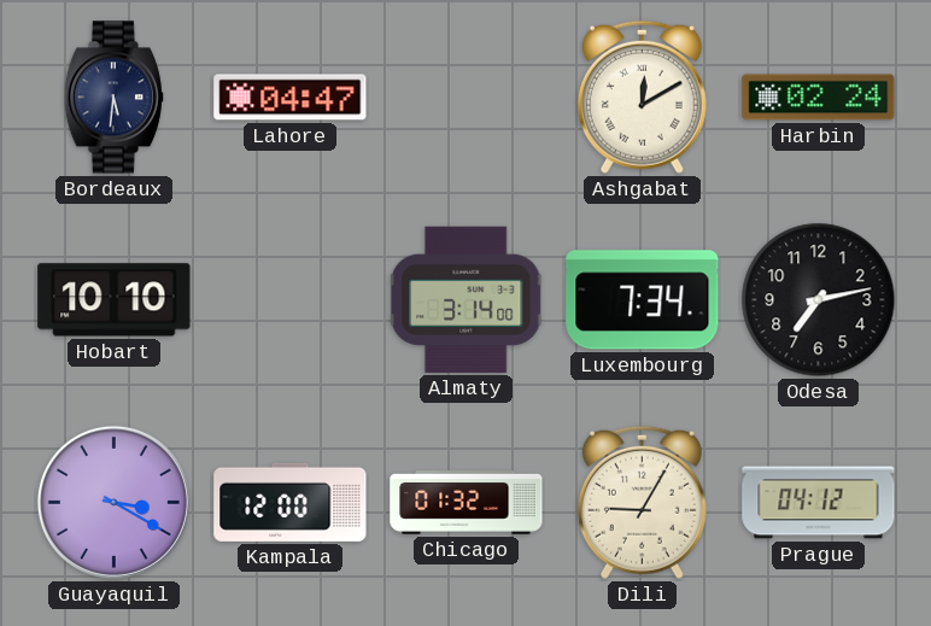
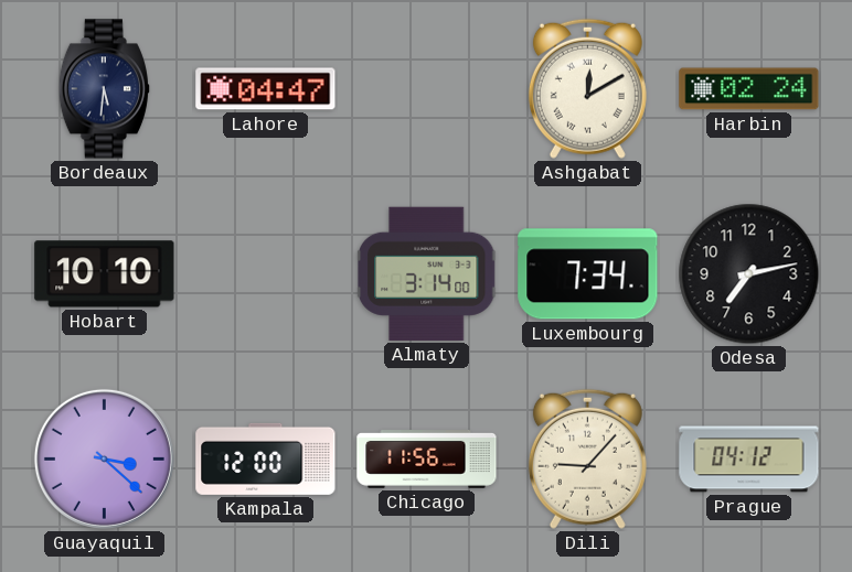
Guayaquil: 3:20 -> 3:22 (104, 458)
Chicago: 01:32 -> 11:56 (427, 460)
Dili: 9:05 -> 9:07 (587, 458)
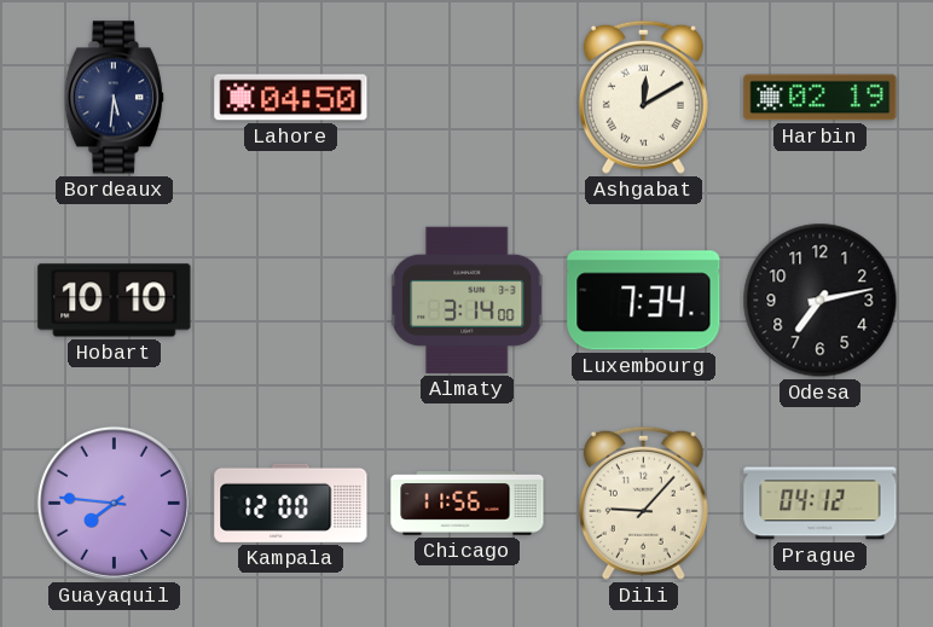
Lahore: 04:47 -> 04:50 (291, 98)
Harbin: 02:24 -> 02:19 (821, 98)
Guayaquil: 3:22 -> 7:46 (114, 503)
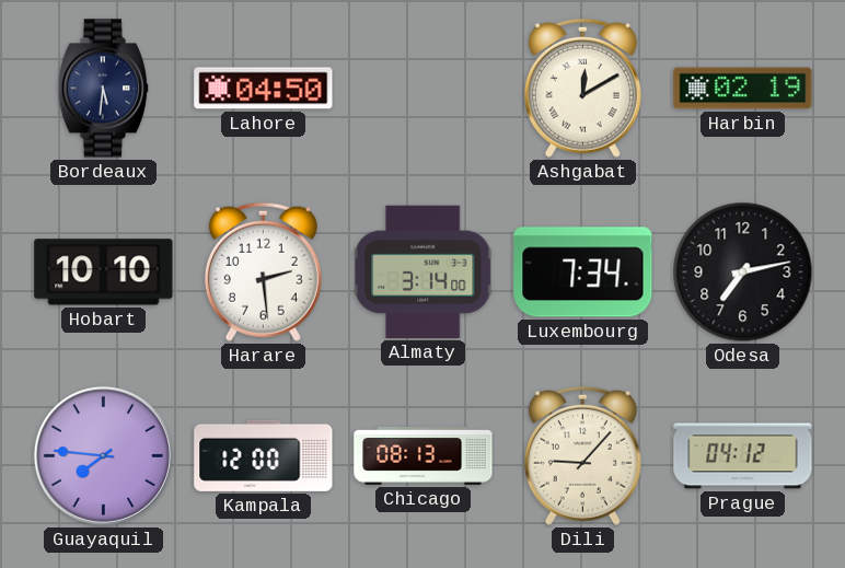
Harare: none -> 2:29 (263, 271)
Chicago: 11:56 -> 08:13 (424, 456)
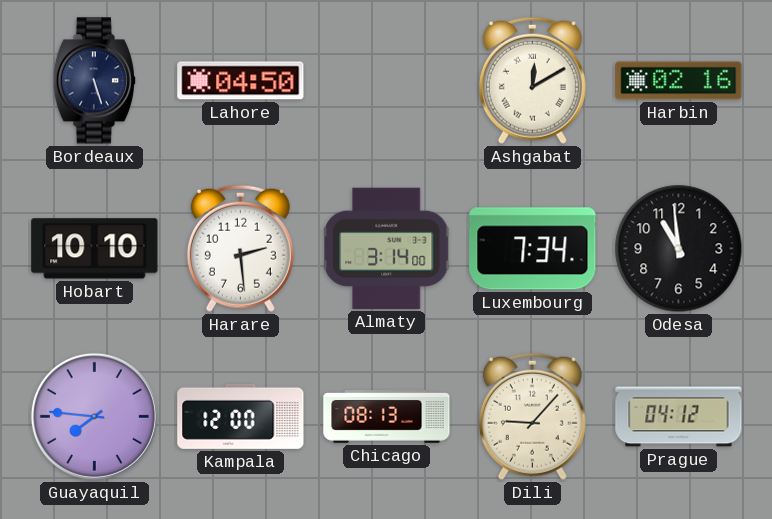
Bordeaux: 5:31 -> 5:27 (94, 81)
Harbin: 02:19 -> 02:16 (679, 81)
Odesa: 7:13 -> 10:59 (679, 249)
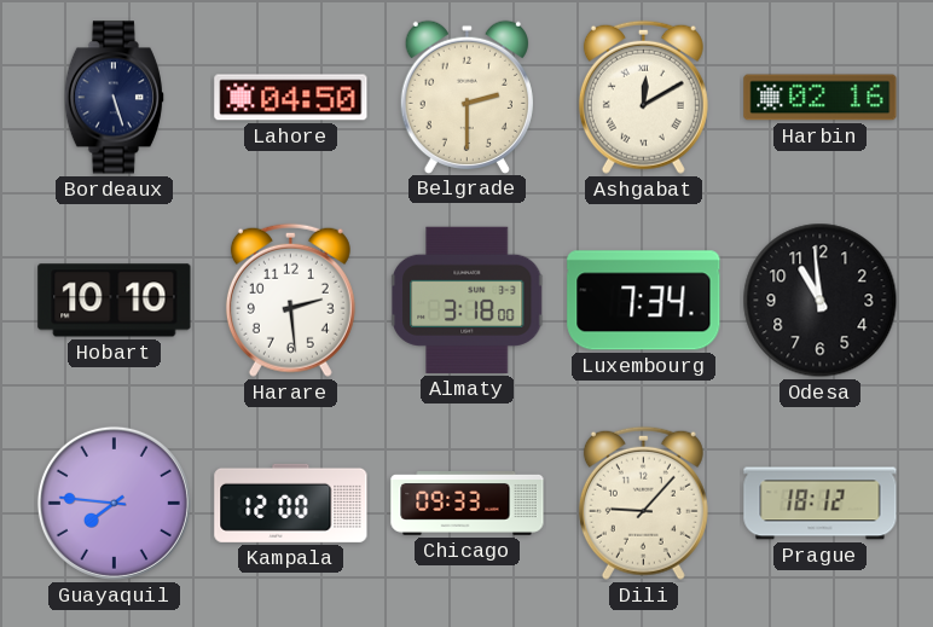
Belgrade: none -> 2:30 (467, 97)
Almaty: 3:14 -> 3:18 (468, 300)
Chicago: 08:13 -> 09:33 (468, 504)
Prague: 04:12 -> 18:12 (821, 504)
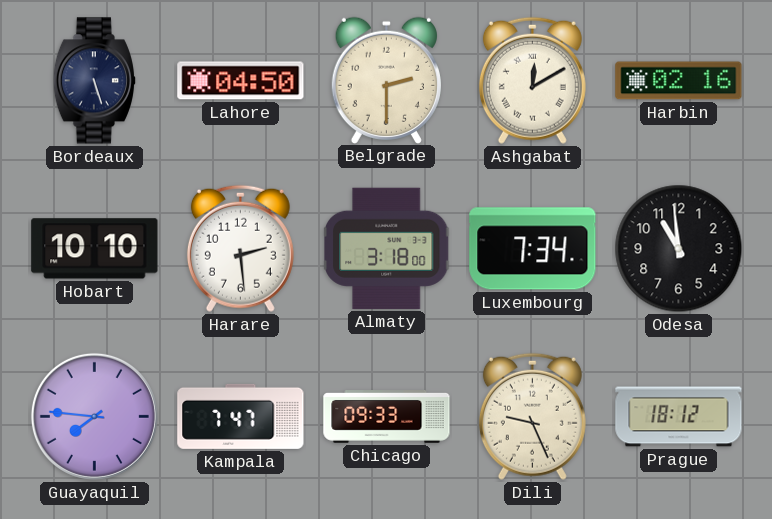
Kampala: 12:00 -> 7:47 (241, 416)
Dili: 9:07 -> 9:26 (532, 416)
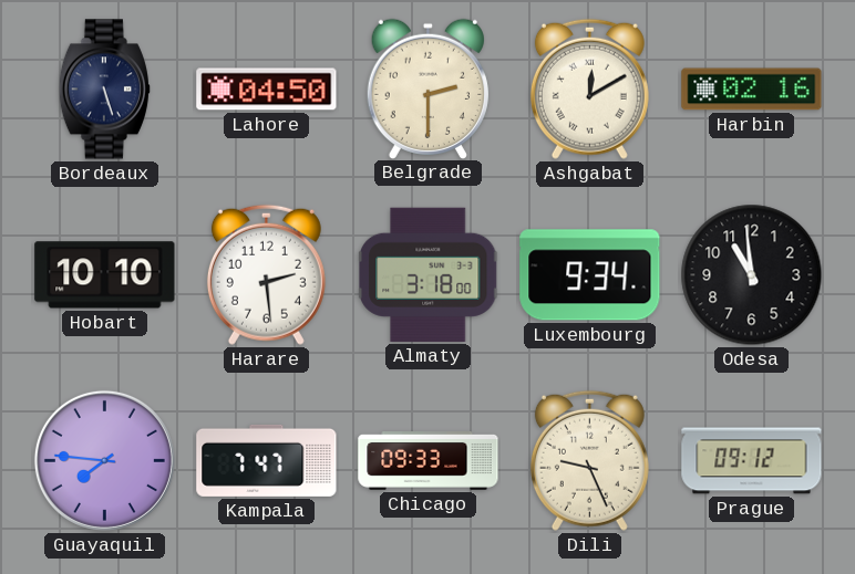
Luxembourg: 7:34 -> 9:34 (590, 275)
Prague: 18:12 -> 09:12 (752, 461)
